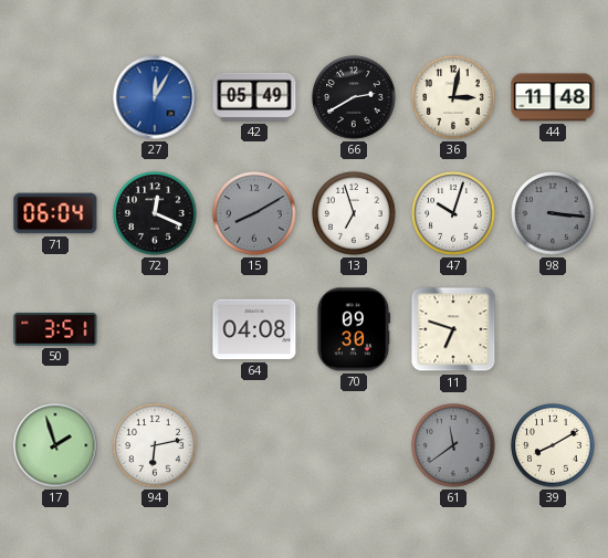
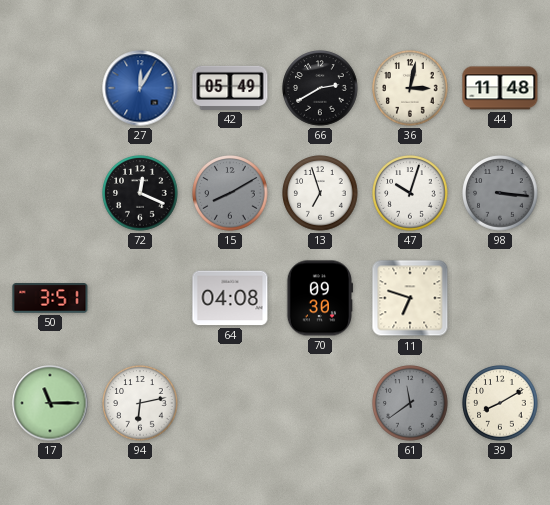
71: 06:04 -> none (55, 213)
17: 1:57 -> 11:15 (50, 403)
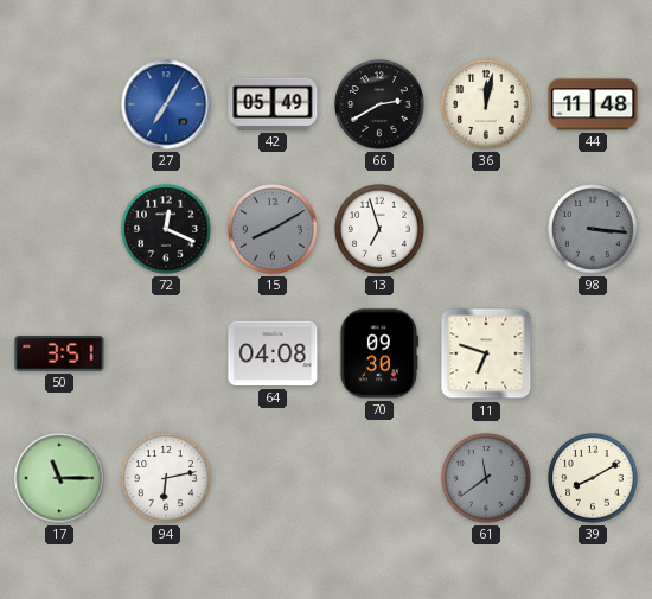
27: 12:05 -> 7:05 (166, 104)
36: 3:02 -> 12:02 (486, 104)
47: 10:03 -> none (410, 193)
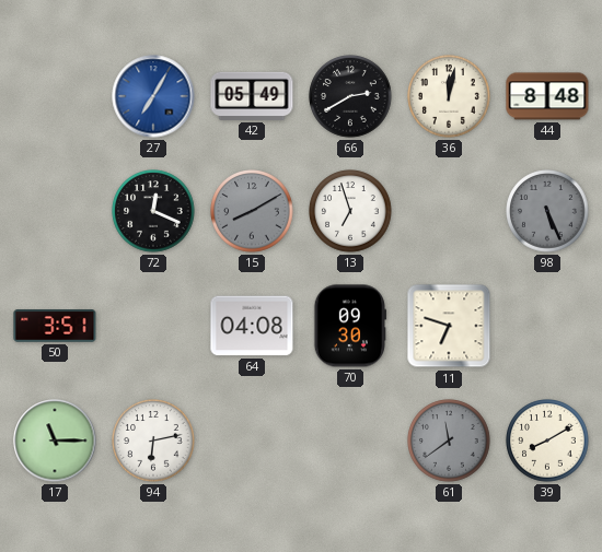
44: 11:48 -> 8:48 (547, 96)
98: 3:16 -> 5:26 (547, 211)
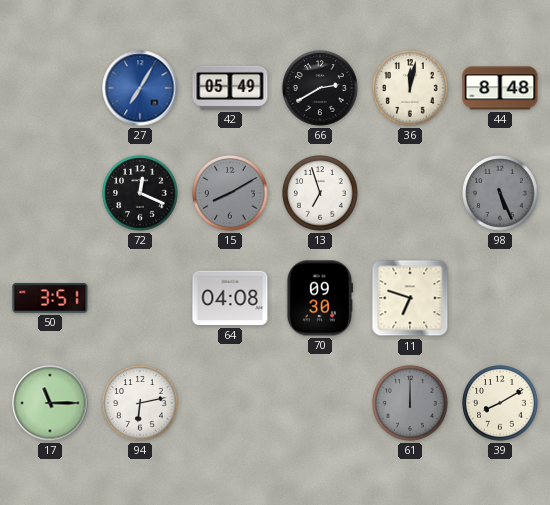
61: 11:39 -> 12:00 (410, 403)
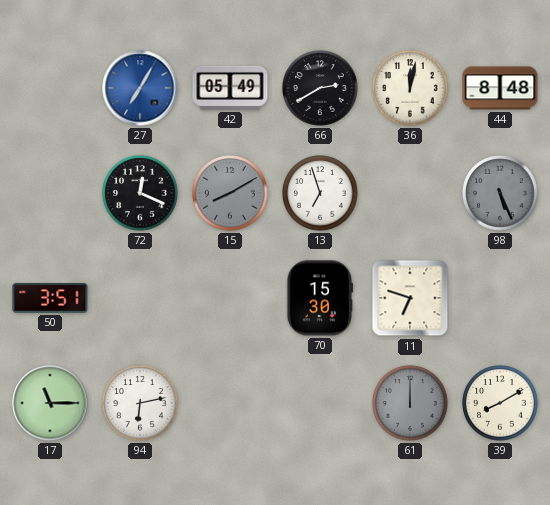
64: 04:08 -> none (230, 298)
70: 09:30 -> 15:30 (320, 298)
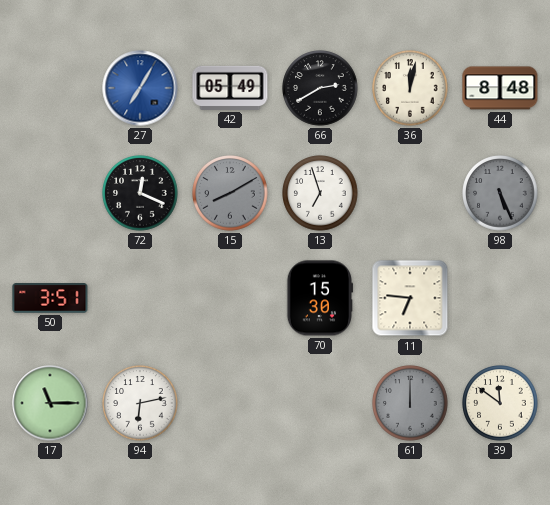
11: 6:48 -> 6:46 (410, 298)
39: 8:10 -> 11:51 (500, 403)
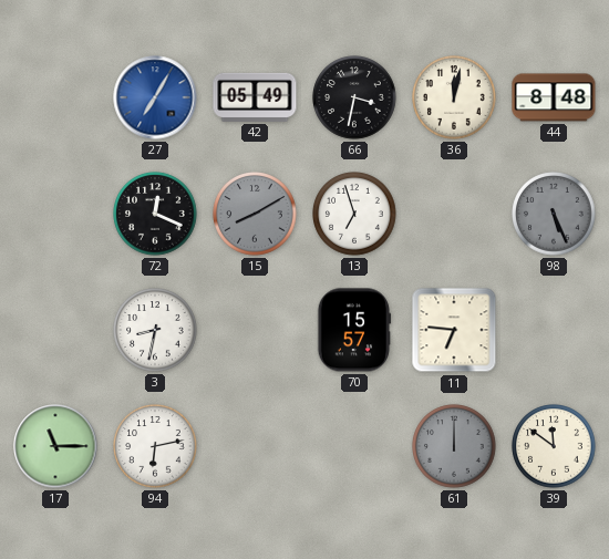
66: 2:40 -> 3:32 (354, 97)
50: 3:51 -> none (50, 298)
3: none -> 8:32 (155, 330)
70: 15:30 -> 15:57 (354, 330)
